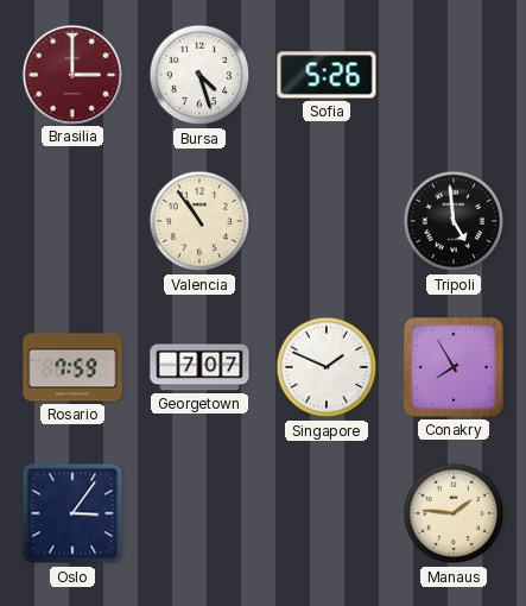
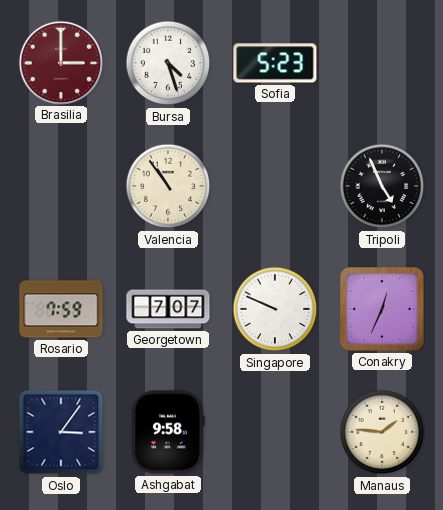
Sofia: 5:26 -> 5:23 (275, 63)
Tripoli: 4:59 -> 4:56 (382, 186)
Singapore: 1:49 -> 9:49 (275, 309)
Conakry: 7:55 -> 12:34 (383, 310)
Ashgabat: none -> 9:58 (169, 432)
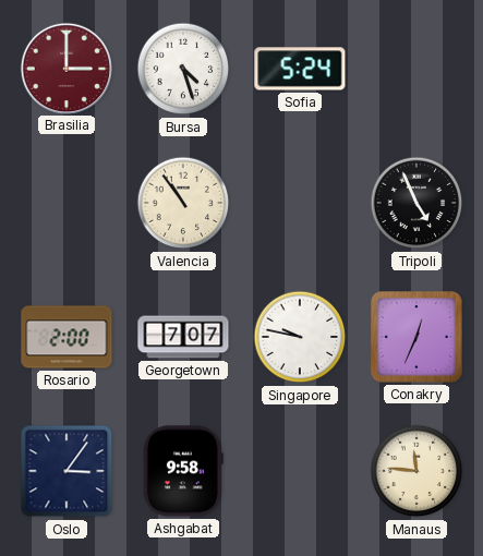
Sofia: 5:23 -> 5:24 (300, 69)
Rosario: 7:59 -> 2:00 (67, 337)
Singapore: 9:49 -> 9:47 (300, 337)
Manaus: 1:46 -> 11:46 (416, 471)
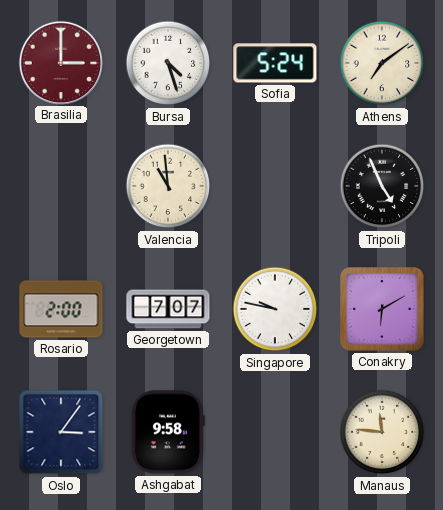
Athens: none -> 7:09 (382, 63)
Valencia: 10:54 -> 10:59 (168, 186)
Conakry: 12:34 -> 6:10 (383, 310)
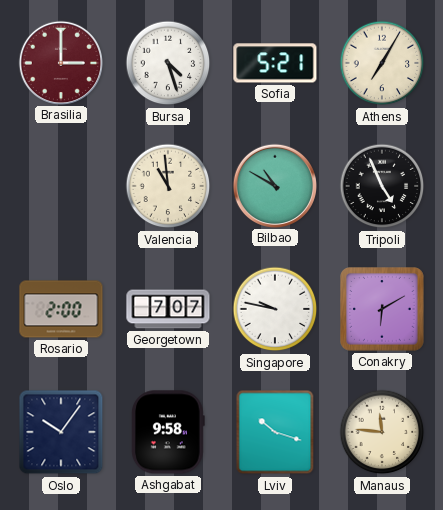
Sofia: 5:24 -> 5:21 (275, 63)
Athens: 7:09 -> 7:05 (382, 63)
Bilbao: none -> 10:50 (274, 185)
Oslo: 3:06 -> 10:06 (61, 432)
Lviv: none -> 10:18 (275, 432)
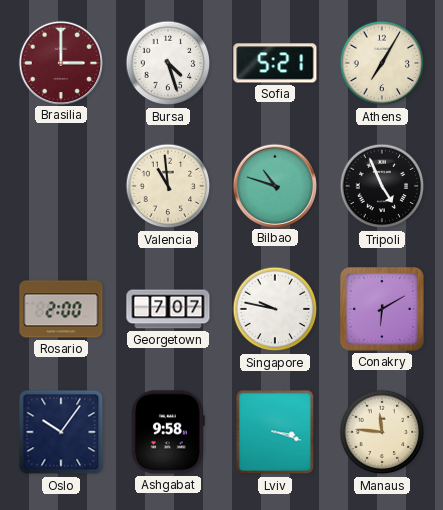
Bilbao: 10:50 -> 10:48 (274, 185)
Lviv: 10:18 -> 3:18 (275, 432)
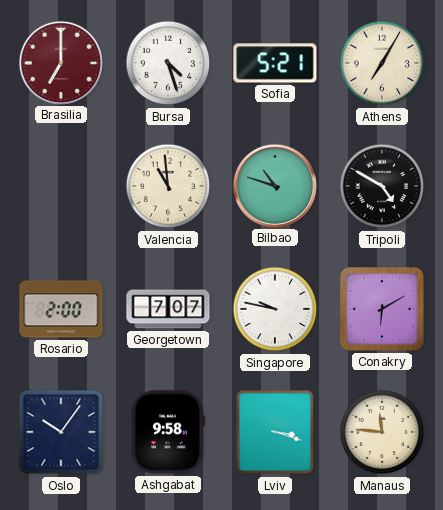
Brasilia: 3:00 -> 7:00 (60, 62)
Tripoli: 4:56 -> 4:50 (382, 186)
